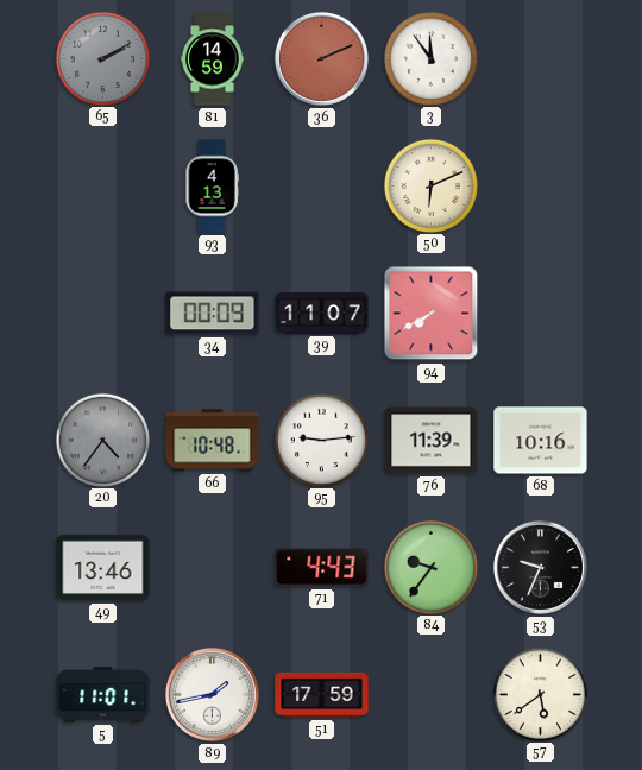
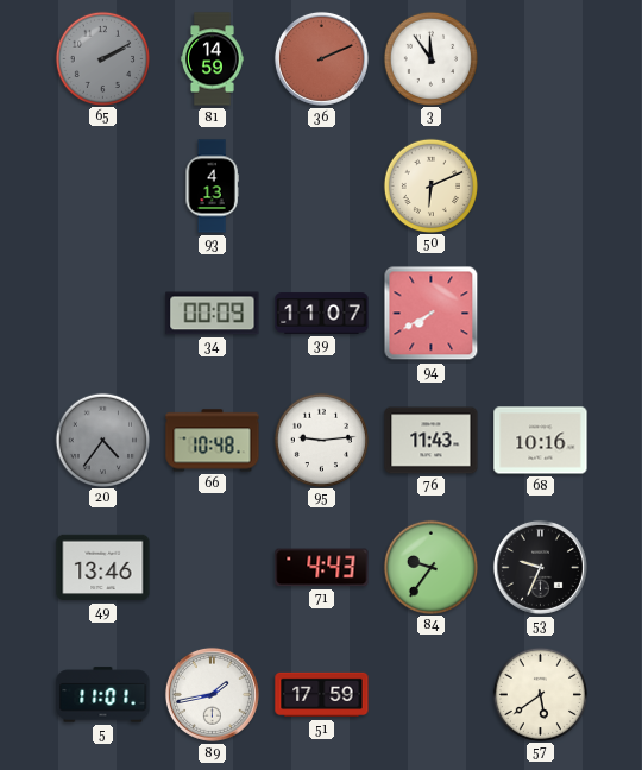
76: 11:39 -> 11:43 (432, 441)
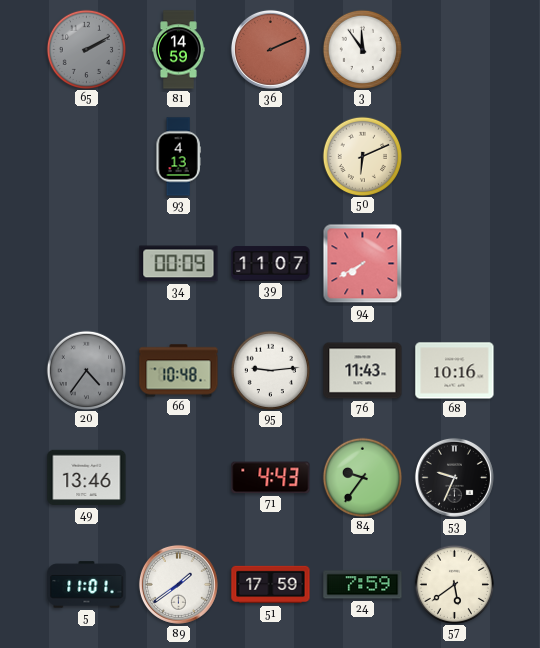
89: 1:43 -> 1:39 (178, 584)
24: none -> 7:59 (363, 585)
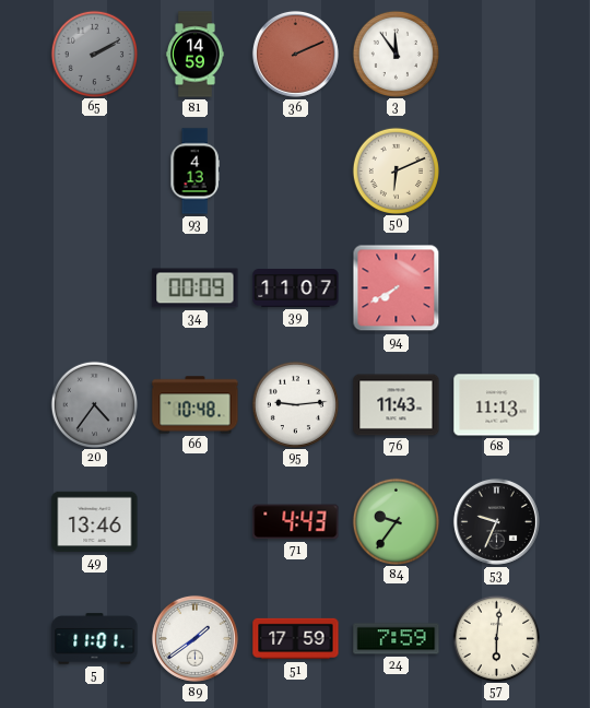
68: 10:16 -> 11:13 (497, 405)
57: 5:39 -> 6:01 (496, 638)
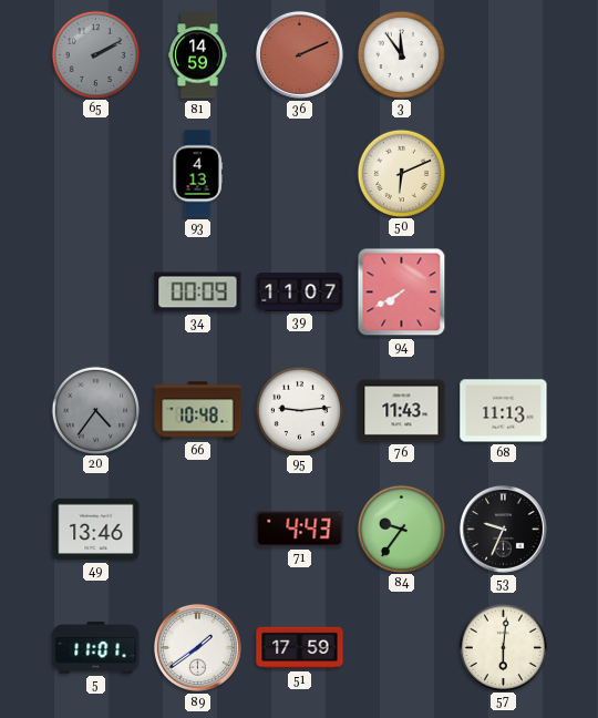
24: 7:59 -> none (397, 639)
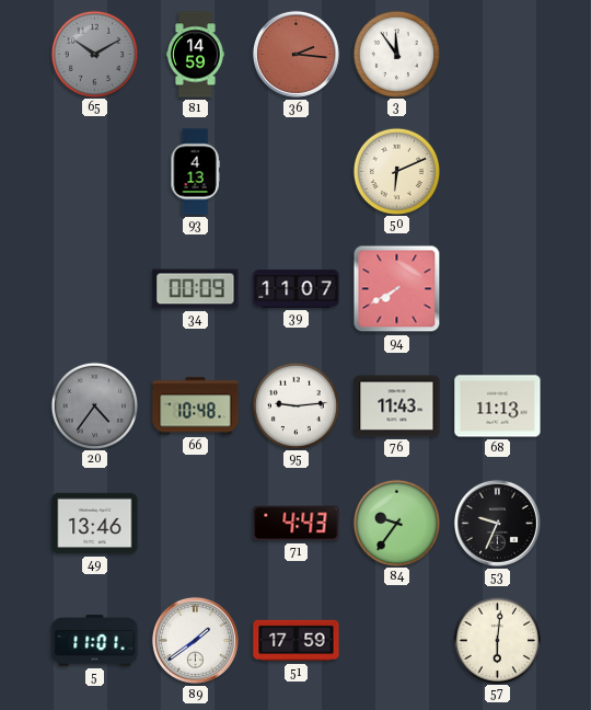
65: 2:10 -> 10:10 (94, 54)
36: 2:11 -> 2:16 (296, 54)
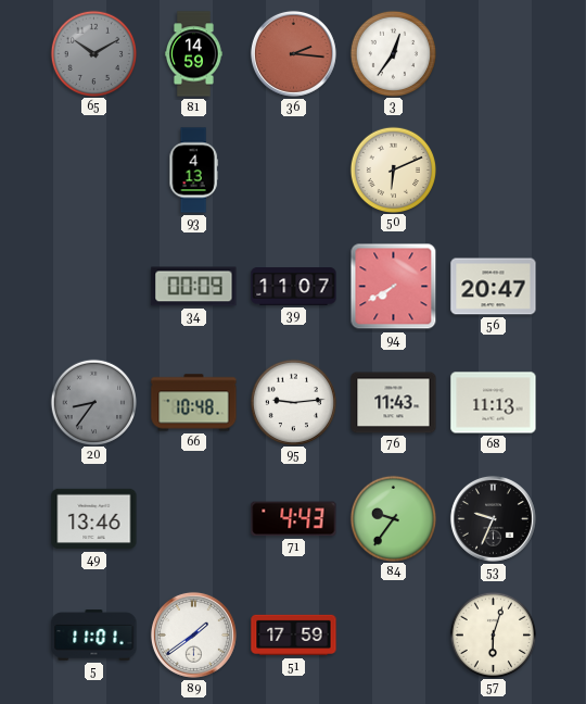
3: 11:54 -> 12:36 (393, 53)
56: none -> 20:47 (494, 287)
20: 4:36 -> 8:36 (93, 402)
57: 6:01 -> 6:03 (493, 634)
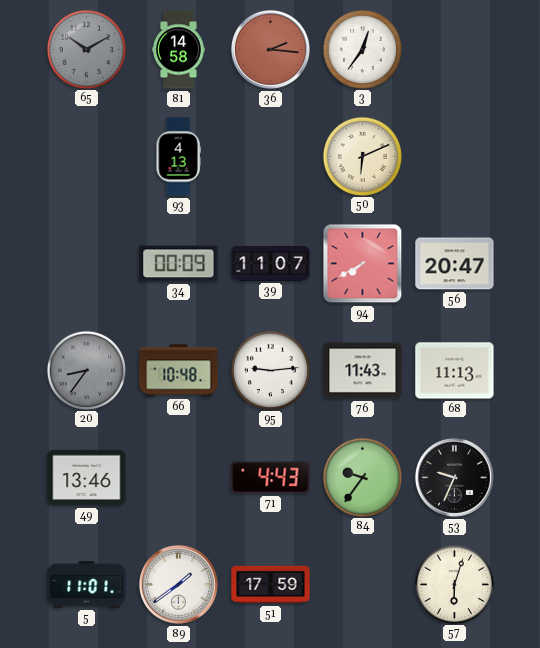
81: 14:59 -> 14:58 (178, 50)
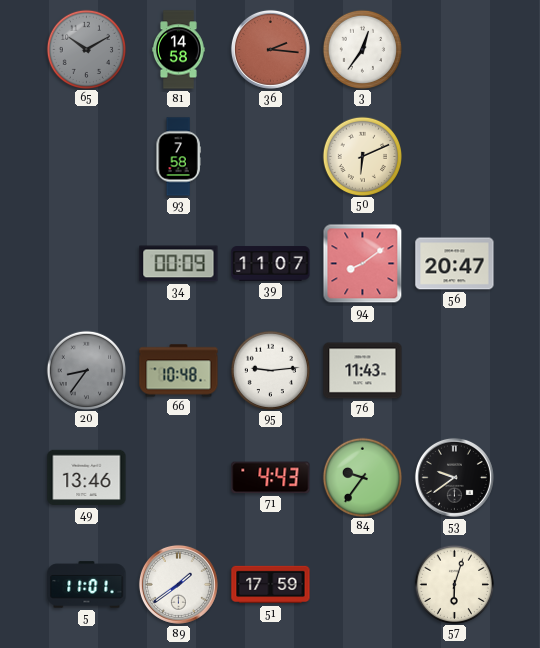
93: 4:13 -> 7:58 (178, 157)
94: 7:40 -> 8:09 (363, 264)
68: 11:13 -> none (455, 371)
53: 9:34 -> 9:39 (454, 477)
